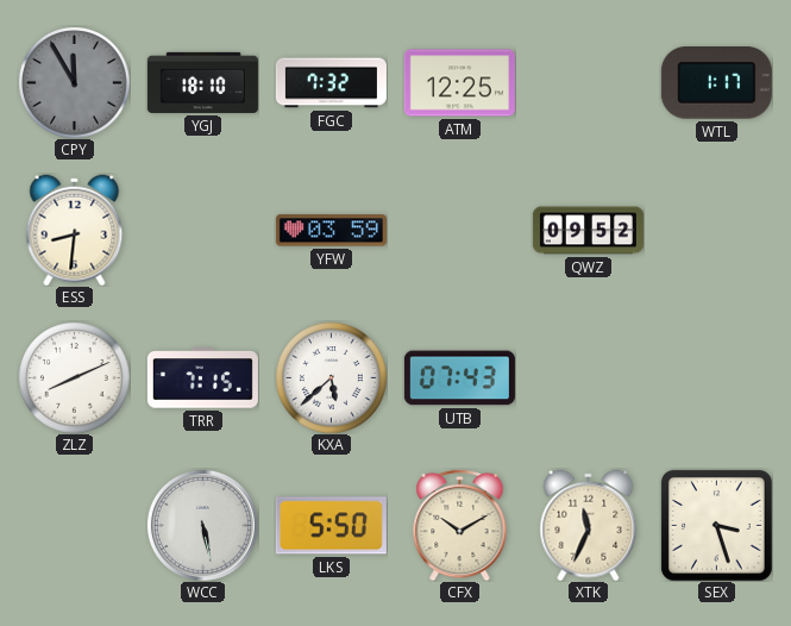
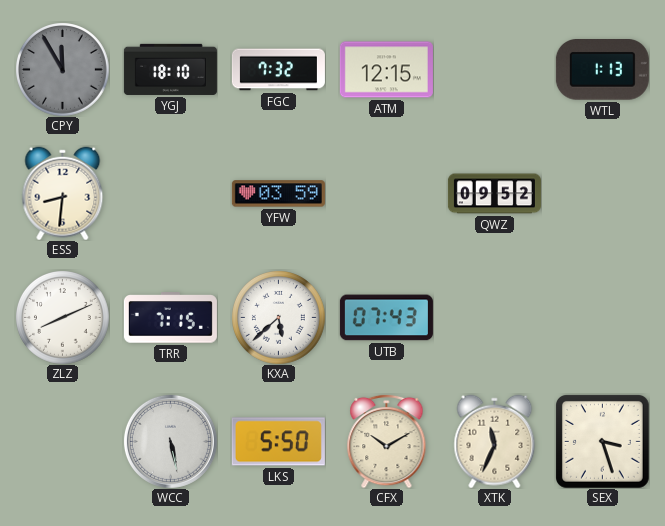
ATM: 12:25 -> 12:15 (386, 70)
WTL: 1:17 -> 1:13 (602, 70)
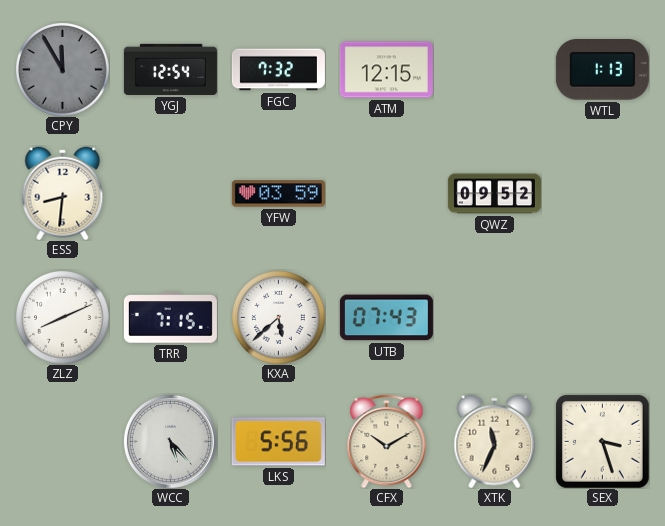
YGJ: 18:10 -> 12:54 (170, 69)
WCC: 5:28 -> 5:23 (170, 441)
LKS: 5:50 -> 5:56 (278, 442)
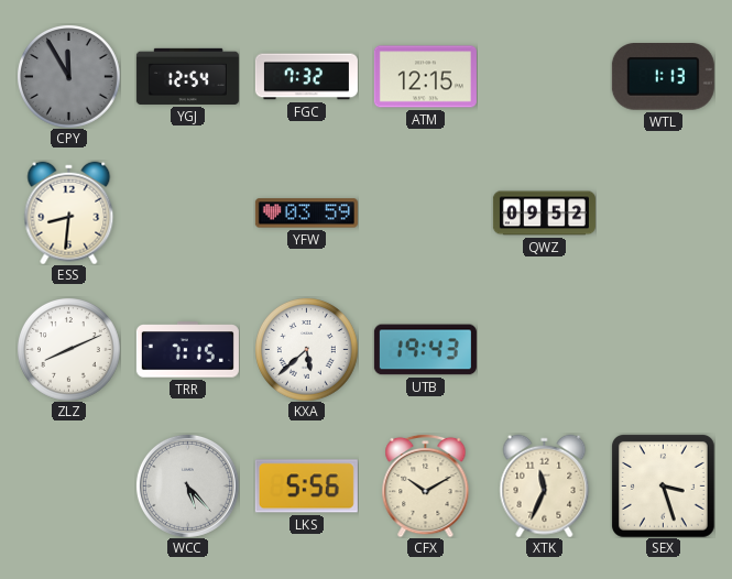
UTB: 07:43 -> 19:43 (425, 350)
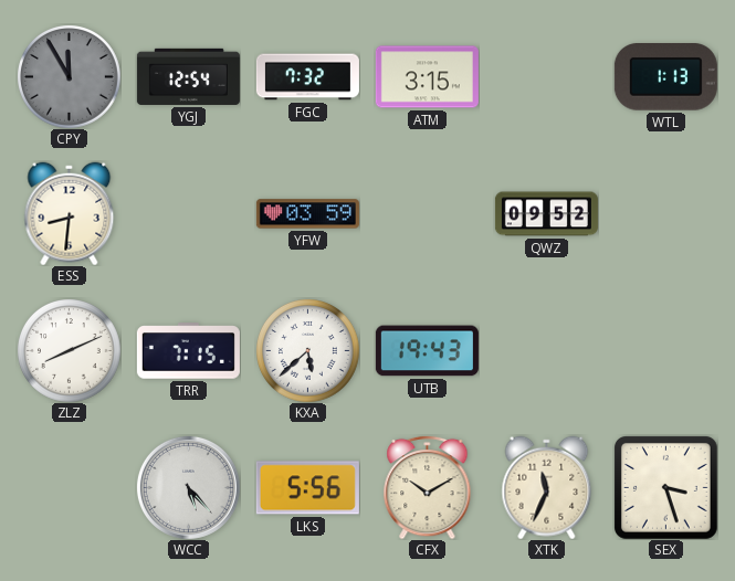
ATM: 12:15 -> 3:15 (427, 77)
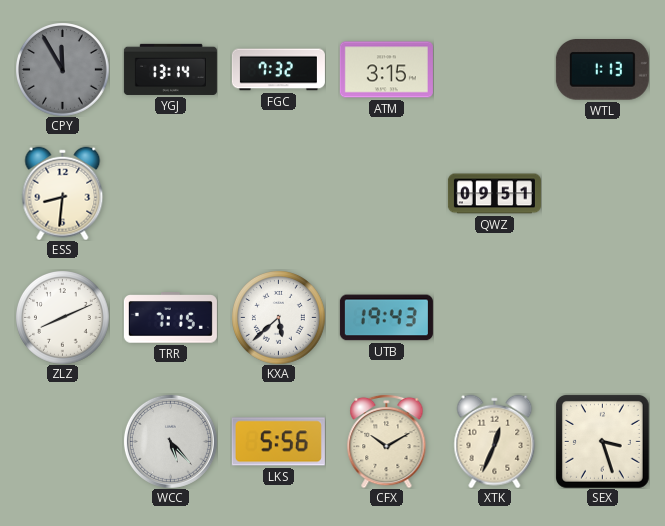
YGJ: 12:54 -> 13:14 (170, 69)
YFW: 03:59 -> none (307, 214)
QWZ: 09:52 -> 09:51 (494, 194)
XTK: 11:34 -> 12:34 (495, 441)
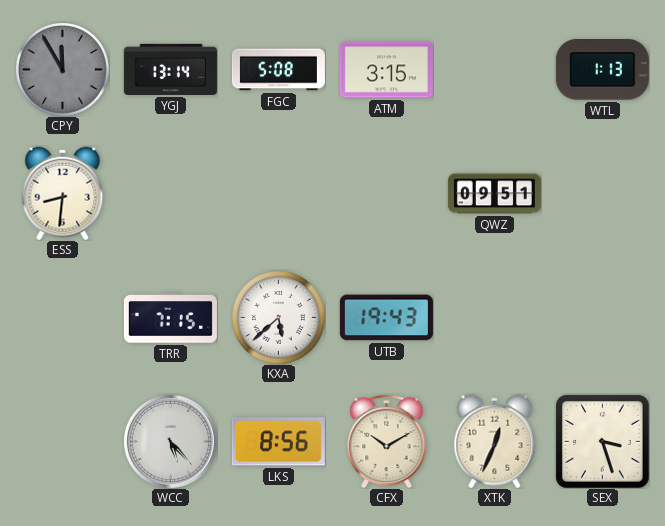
FGC: 7:32 -> 5:08 (278, 70)
ZLZ: 8:11 -> none (63, 318)
LKS: 5:56 -> 8:56 (278, 442)
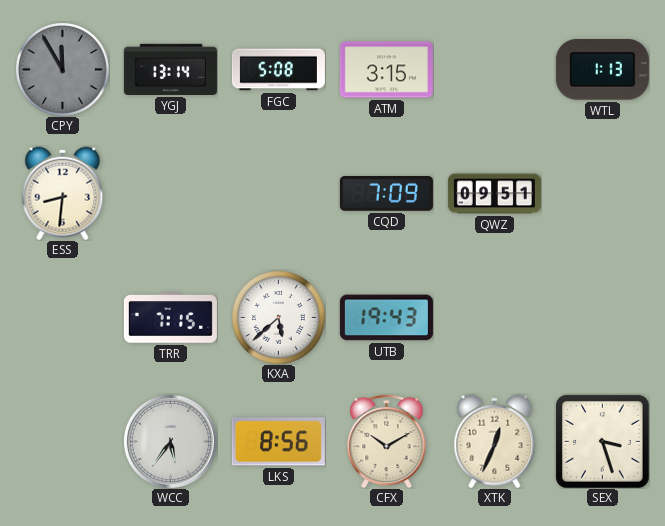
CQD: none -> 7:09 (386, 194)
WCC: 5:23 -> 5:36 (170, 441)
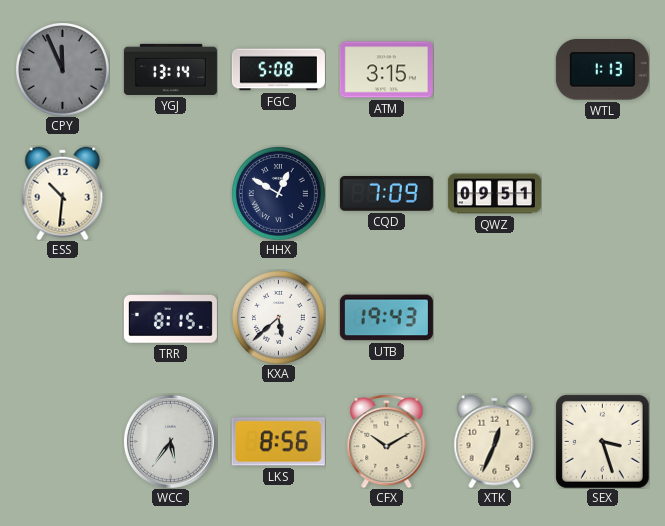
CPY: 11:55 -> 11:56 (63, 70)
ESS: 8:31 -> 10:31 (63, 193)
HHX: none -> 12:50 (279, 194)
TRR: 7:15 -> 8:15 (170, 318)
